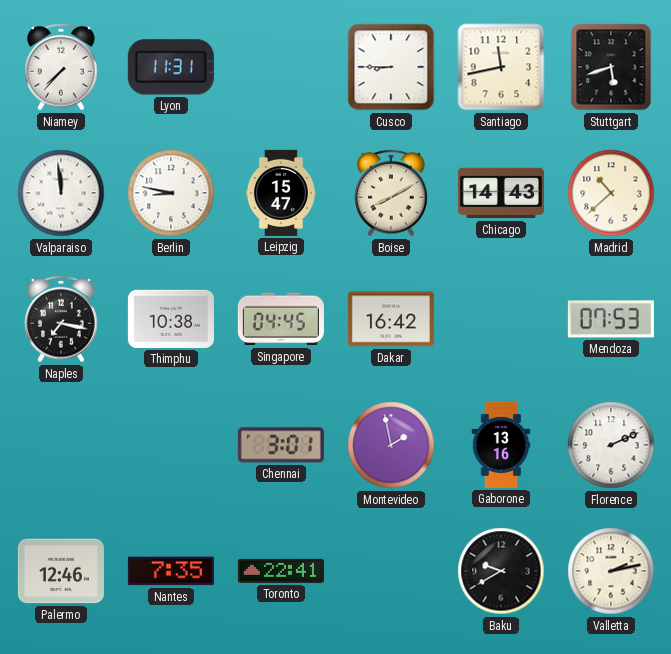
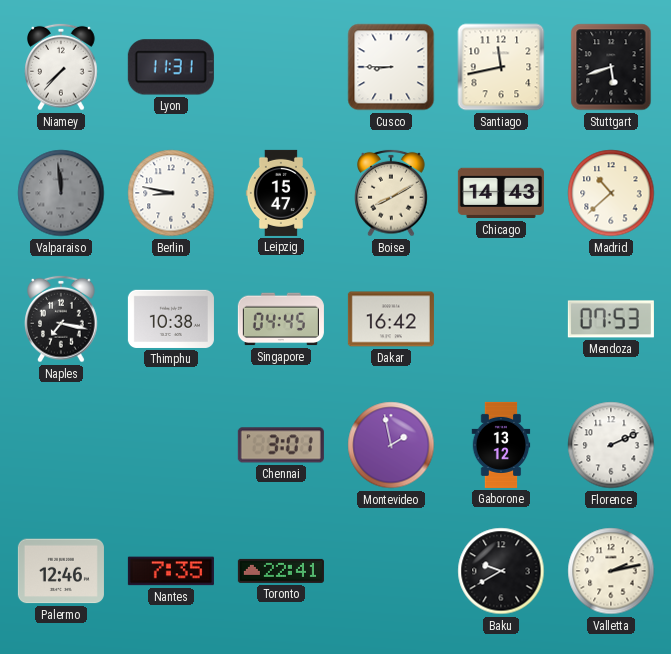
Valparaiso dial: white -> grey (61, 193)
Gaborone: 13:16 -> 13:12 (501, 445)
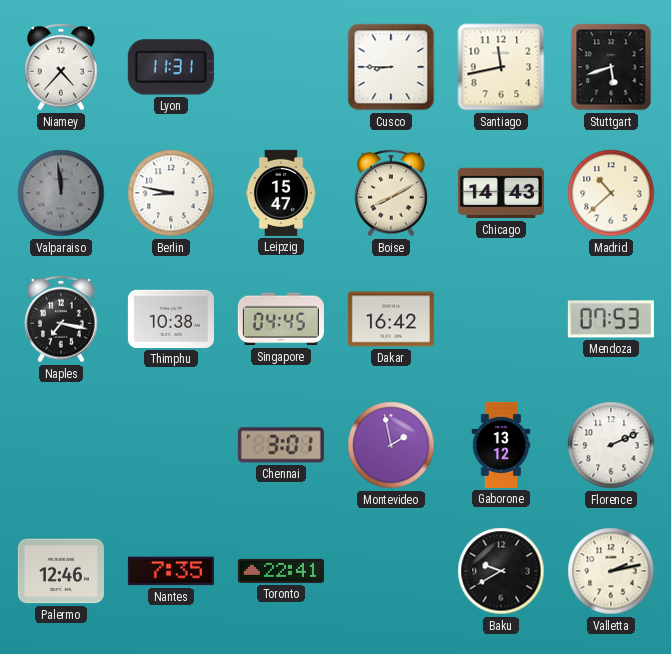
Niamey: 7:37 -> 4:37 (61, 67)
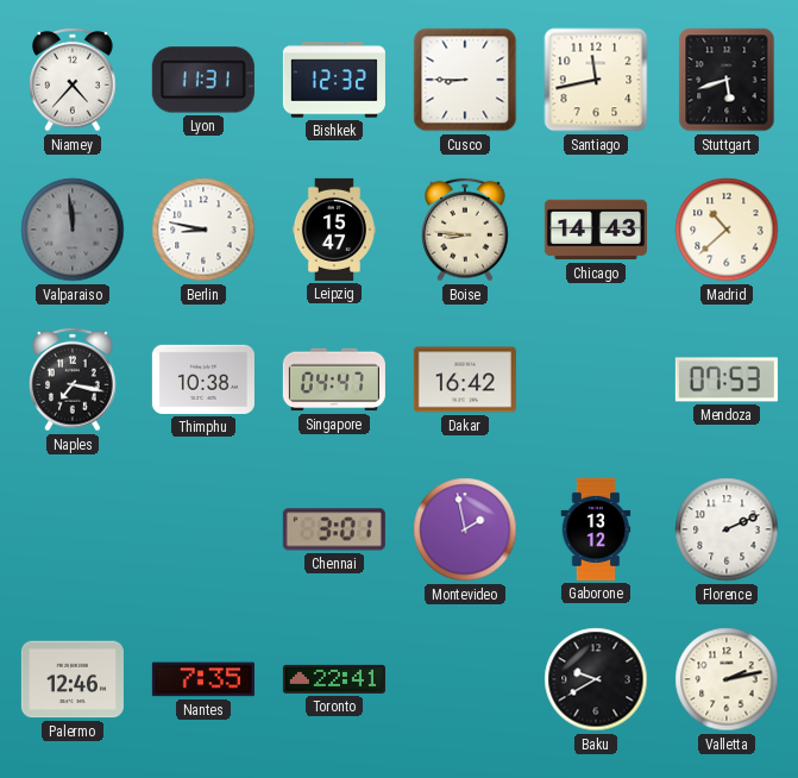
Bishkek: none -> 12:32 (334, 80)
Boise: 8:10 -> 8:46 (465, 230)
Singapore: 04:45 -> 04:47 (334, 379)
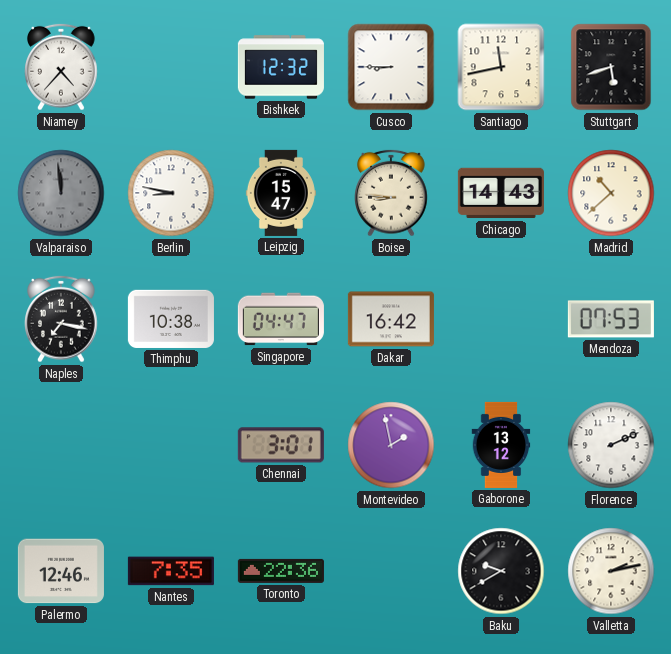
Lyon: 11:31 -> none (203, 80)
Toronto: 22:41 -> 22:36 (281, 571)
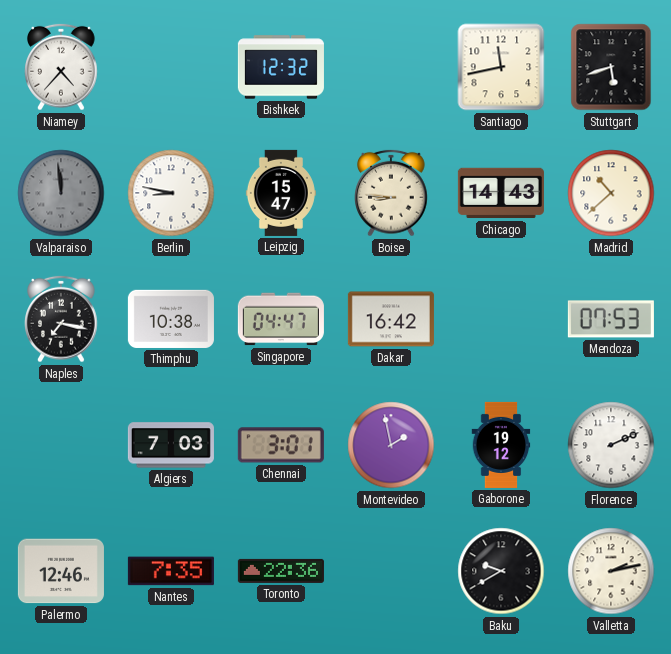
Cusco: 8:45 -> none (391, 67)
Algiers: none -> 7:03 (171, 445)
Gaborone: 13:12 -> 19:12 (501, 445)
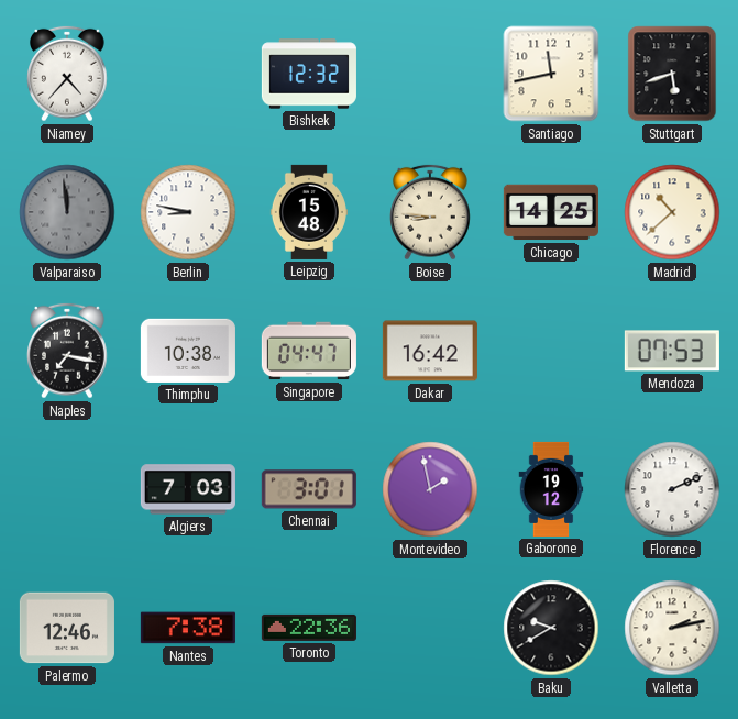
Leipzig: 15:47 -> 15:48 (309, 212)
Chicago: 14:43 -> 14:25 (551, 212)
Nantes: 7:35 -> 7:38 (188, 628)
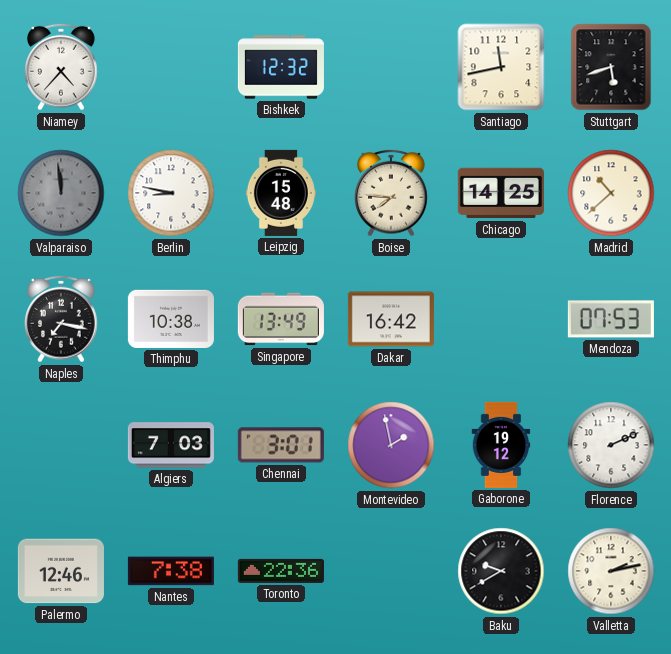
Boise: 8:46 -> 7:46 (391, 193)
Singapore: 04:47 -> 13:49 (281, 319)
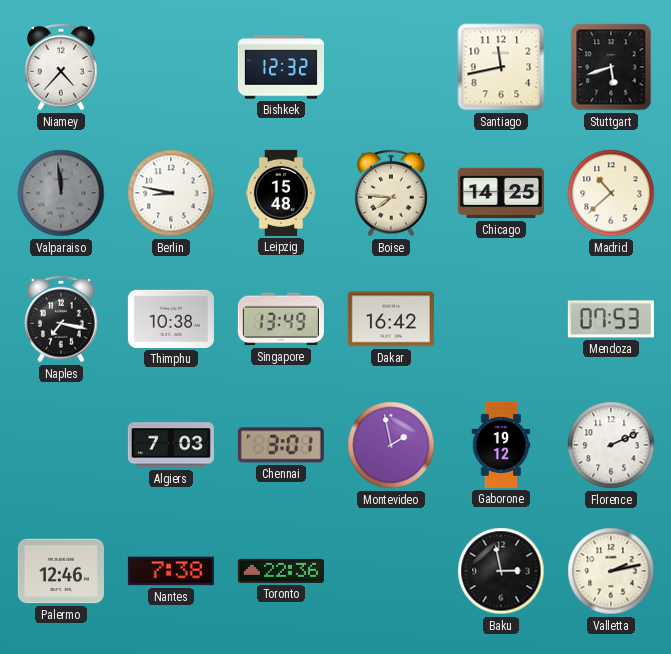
Baku: 9:40 -> 2:58 (501, 571)
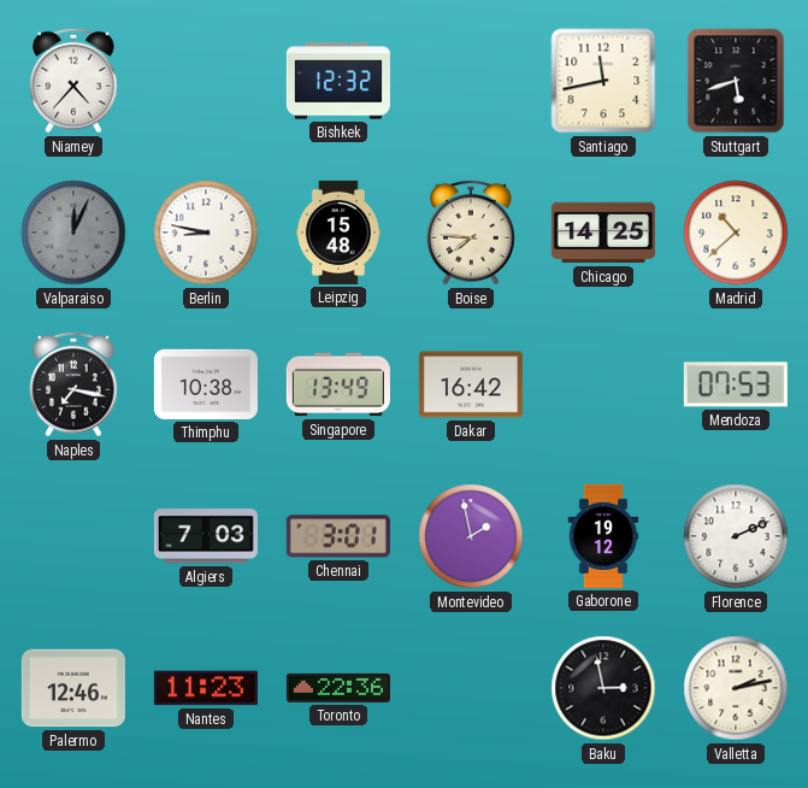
Valparaiso: 11:59 -> 12:04 (73, 233)
Nantes: 7:38 -> 11:23 (206, 688)
